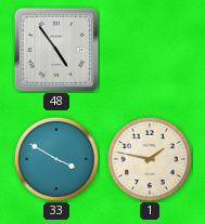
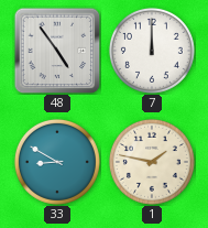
7: none -> 12:00 (152, 51)
33: 3:50 -> 8:50 (57, 162)
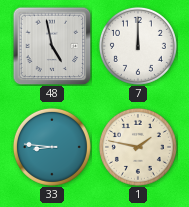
48: 4:54 -> 4:58 (52, 46)
33: 8:50 -> 8:46 (52, 147)
